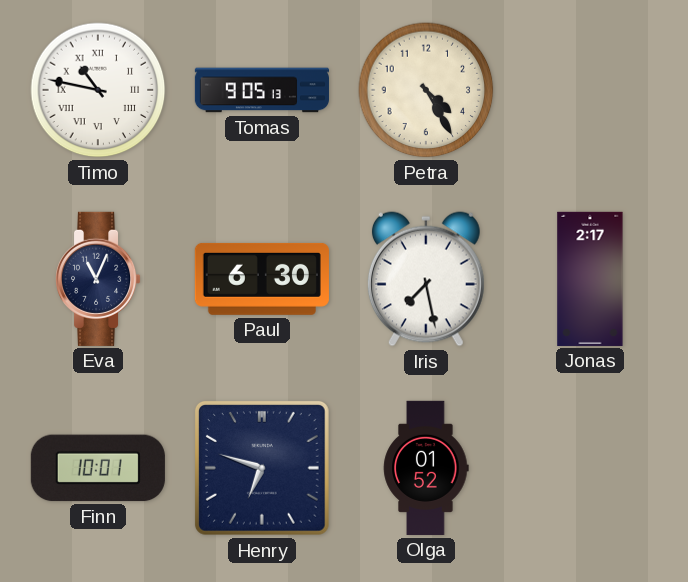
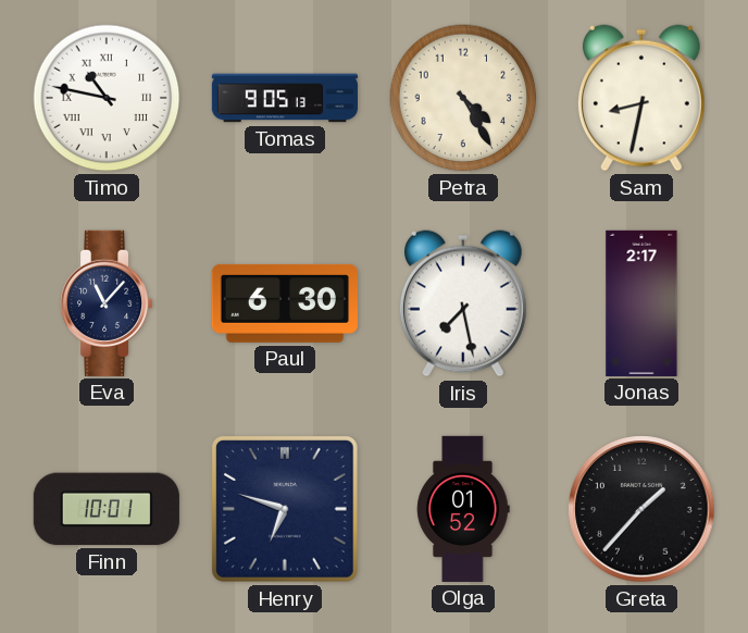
Sam: none -> 8:32 (641, 98)
Eva: 11:04 -> 11:07 (108, 303)
Greta: none -> 1:37 (641, 509)
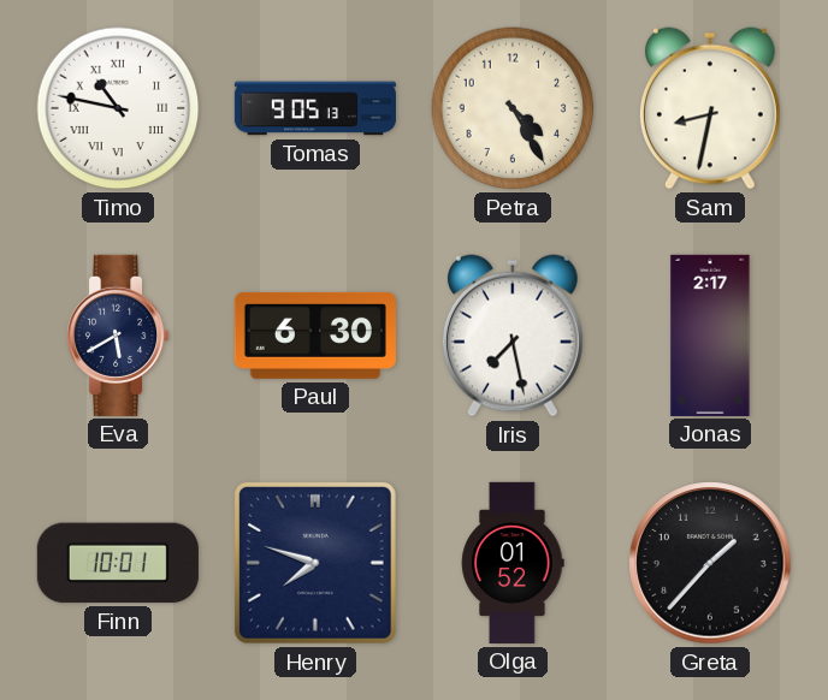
Eva: 11:07 -> 5:40 (119, 336)
Henry: 6:48 -> 7:48 (315, 563)
